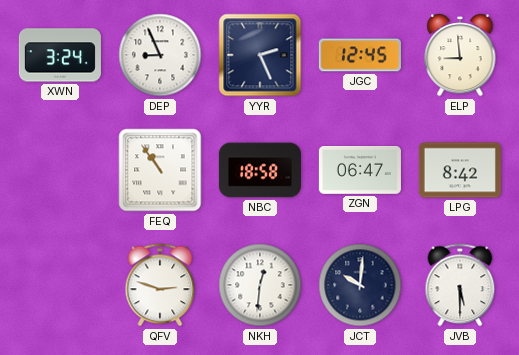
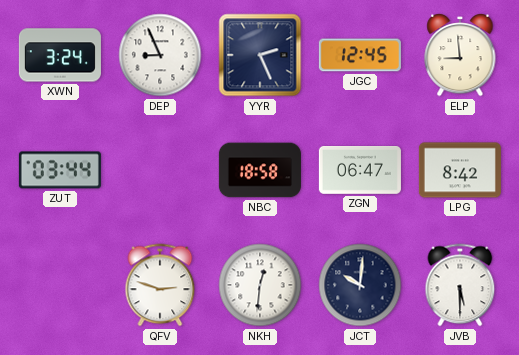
ZUT: none -> 03:44 (60, 170)
FEQ: 10:54 -> none (160, 170)
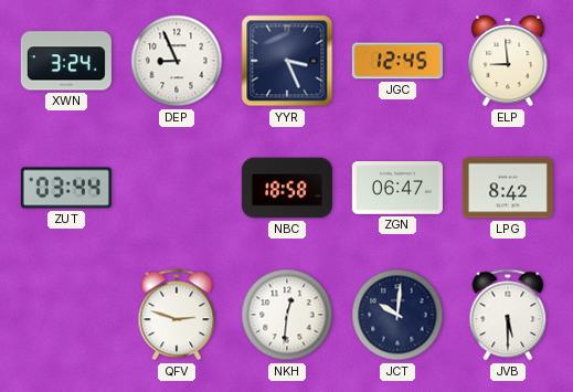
YYR: 2:26 -> 3:26 (287, 61)
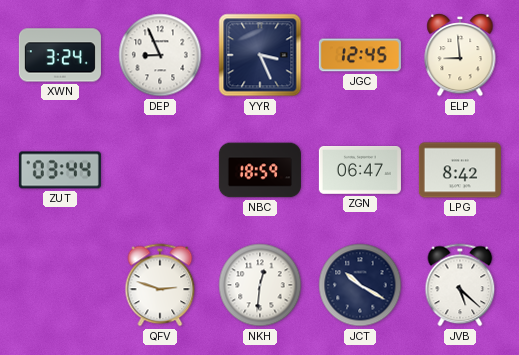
NBC: 18:58 -> 18:59 (260, 170)
JCT: 10:01 -> 10:20 (360, 285)
JVB: 5:30 -> 5:22 (460, 285)
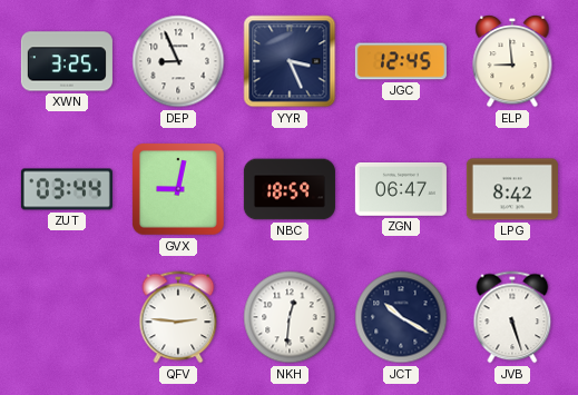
XWN: 3:24 -> 3:25 (67, 61)
GVX: none -> 9:02 (179, 190)
QFV: 2:48 -> 2:46 (178, 317)
JVB: 5:22 -> 5:27 (512, 317)
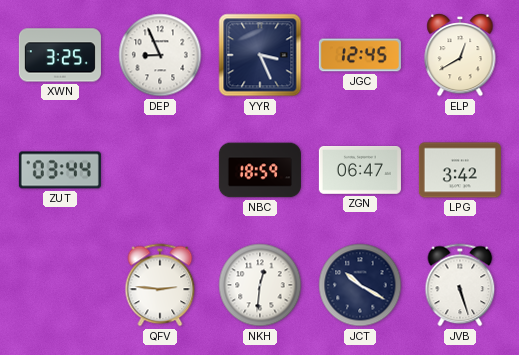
ELP: 8:59 -> 12:40 (460, 55)
GVX: 9:02 -> none (179, 190)
LPG: 8:42 -> 3:42 (460, 170)
